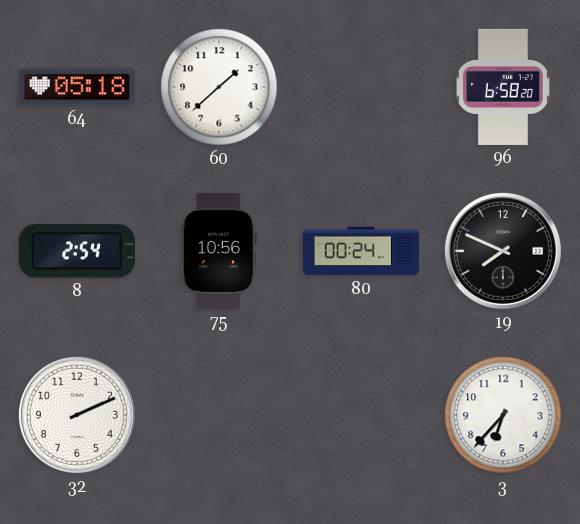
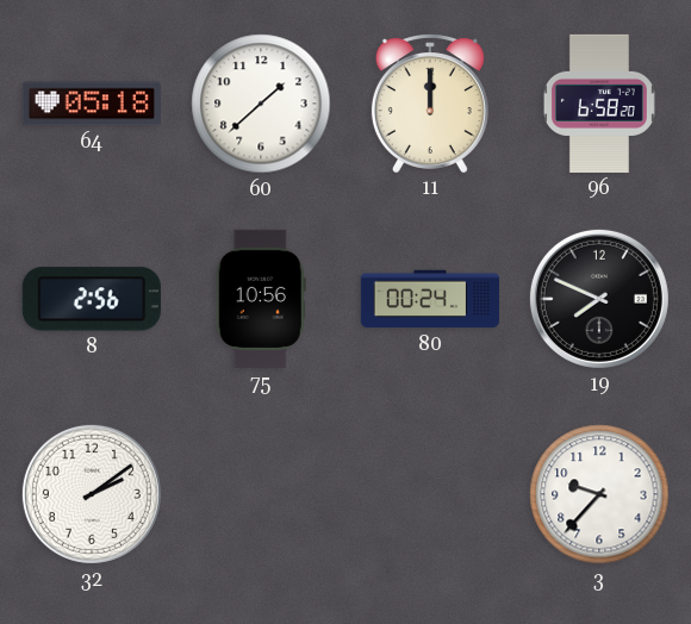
11: none -> 12:00 (430, 104)
8: 2:54 -> 2:56 (92, 299)
32: 2:11 -> 2:09 (92, 494)
3: 6:37 -> 9:37 (599, 494)
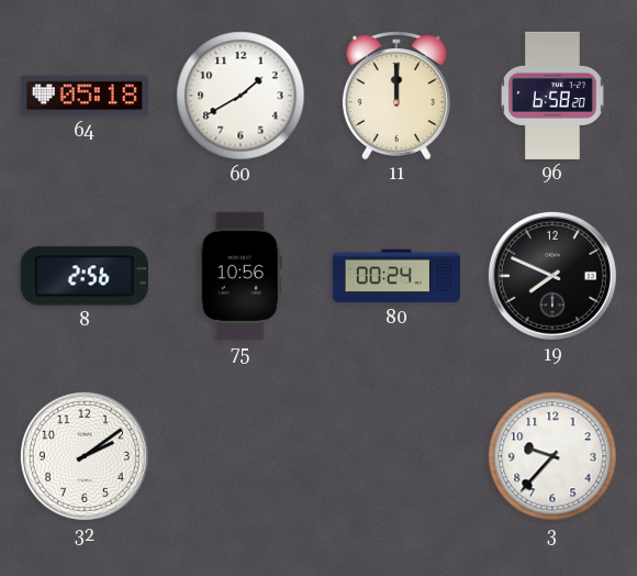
60: 1:38 -> 1:40 (241, 96)
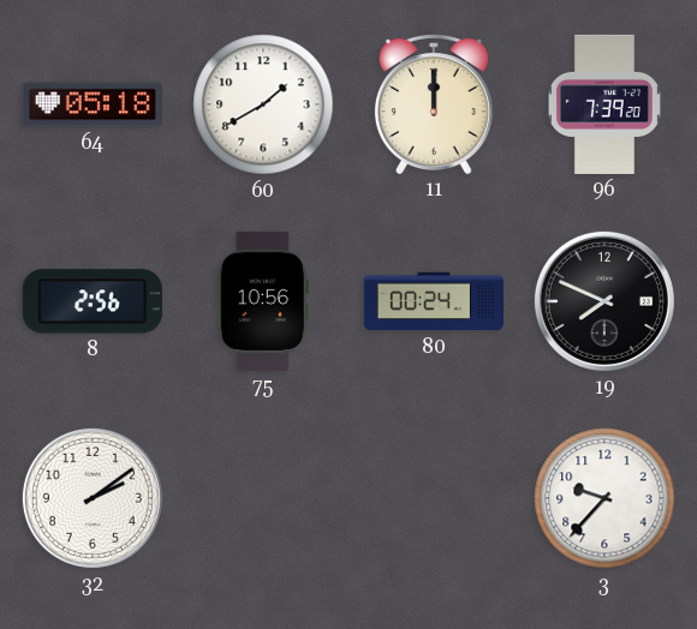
96: 6:58 -> 7:39 (604, 104)
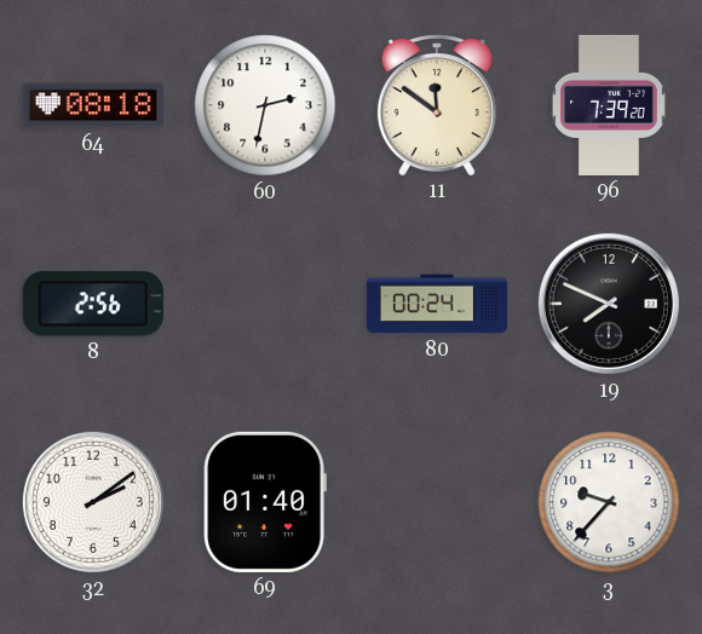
64: 05:18 -> 08:18 (93, 105)
60: 1:40 -> 2:32 (265, 105)
11: 12:00 -> 11:51 (437, 105)
75: 10:56 -> none (263, 301)
69: none -> 01:40 (265, 502)
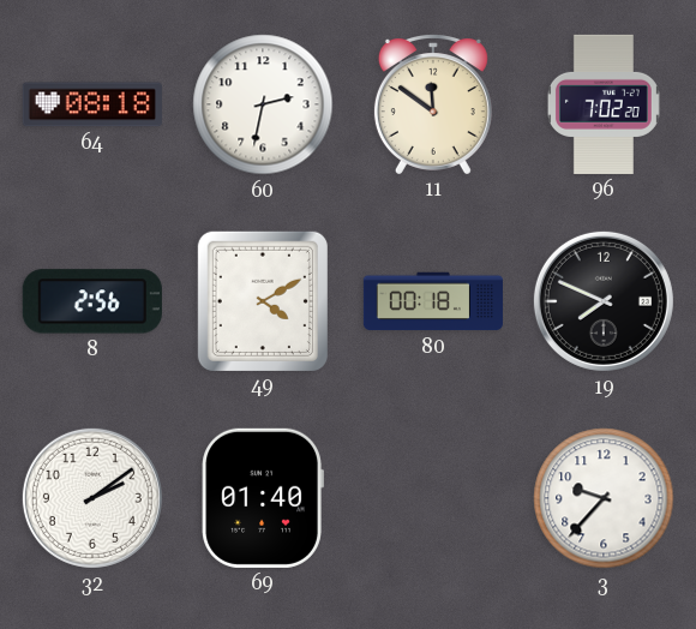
96: 7:39 -> 7:02 (604, 104)
49: none -> 4:10 (263, 301)
80: 00:24 -> 00:18 (433, 301)
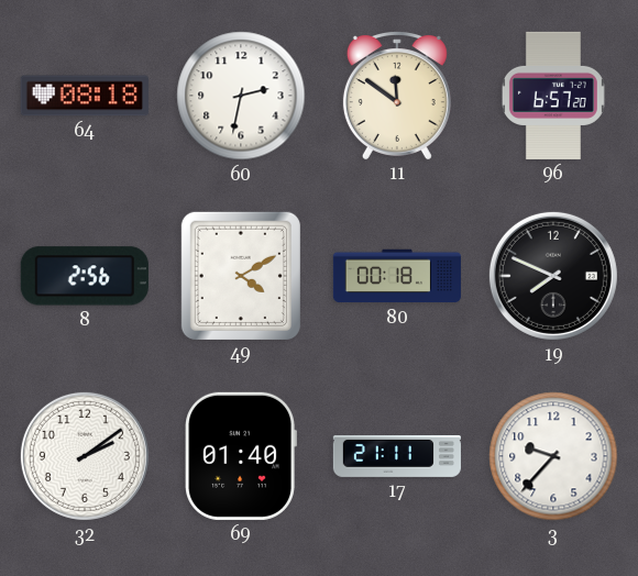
96: 7:02 -> 6:57 (553, 96)
17: none -> 21:11 (397, 456)
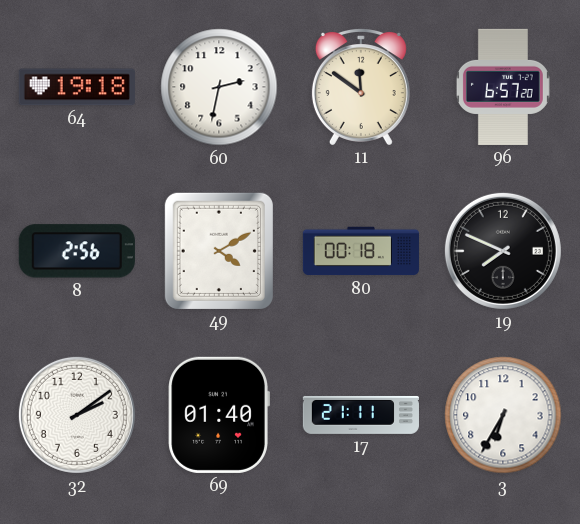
64: 08:18 -> 19:18 (77, 87)
3: 9:37 -> 6:35 (503, 415)
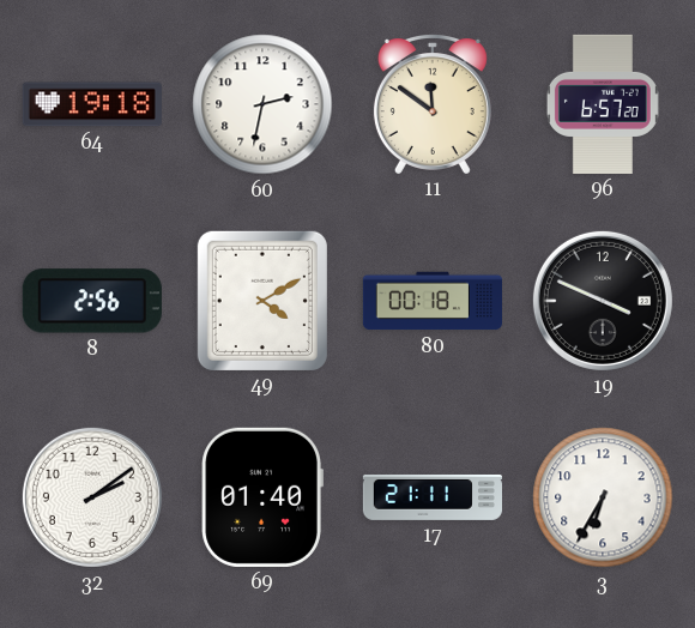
19: 7:49 -> 3:49 (603, 301)
